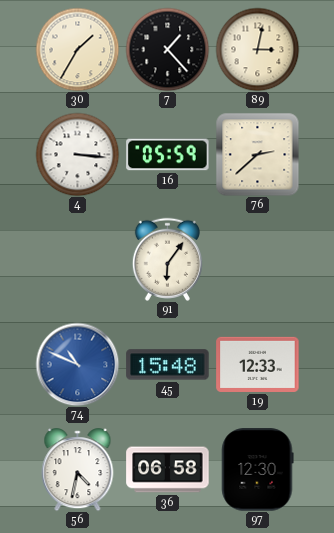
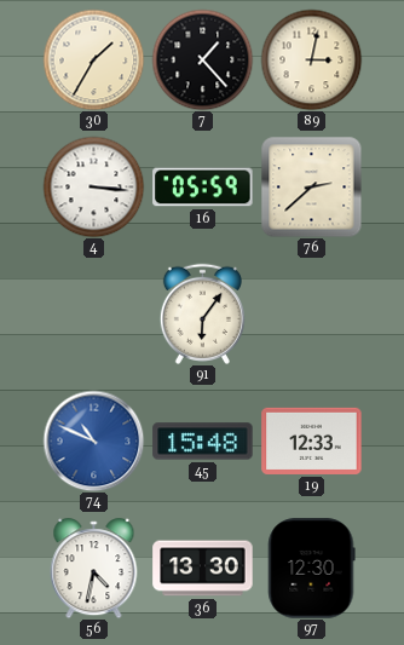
36: 06:58 -> 13:30 (203, 569)
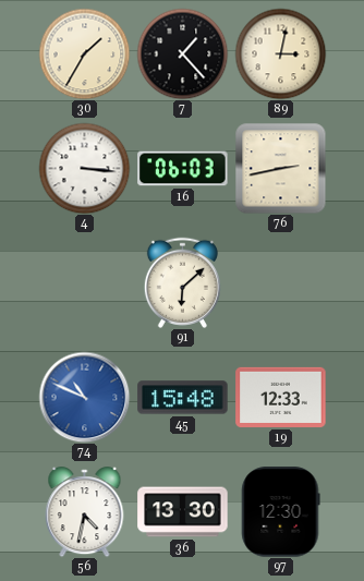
16: 05:59 -> 06:03 (183, 169)
76: 2:38 -> 2:43 (280, 168)
91: 6:06 -> 6:08 (182, 282)
